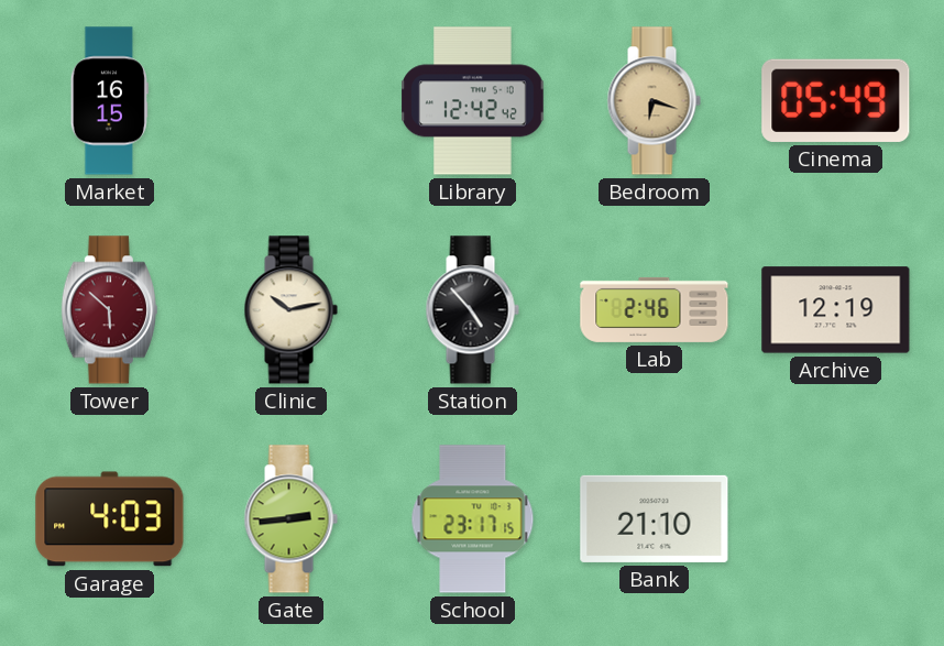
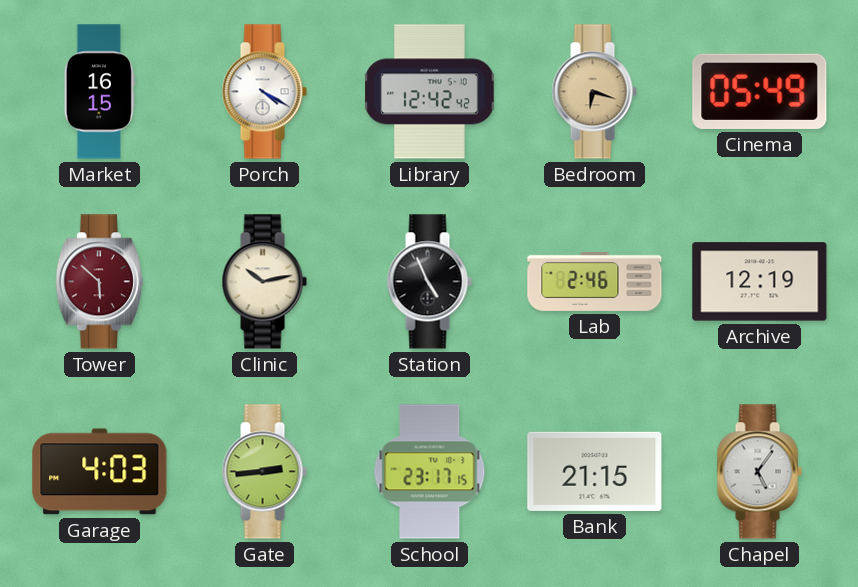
Porch: none -> 4:20 (264, 92)
Station: 4:53 -> 4:56 (429, 282)
Bank: 21:10 -> 21:15 (595, 471)
Chapel: none -> 5:06 (759, 472)
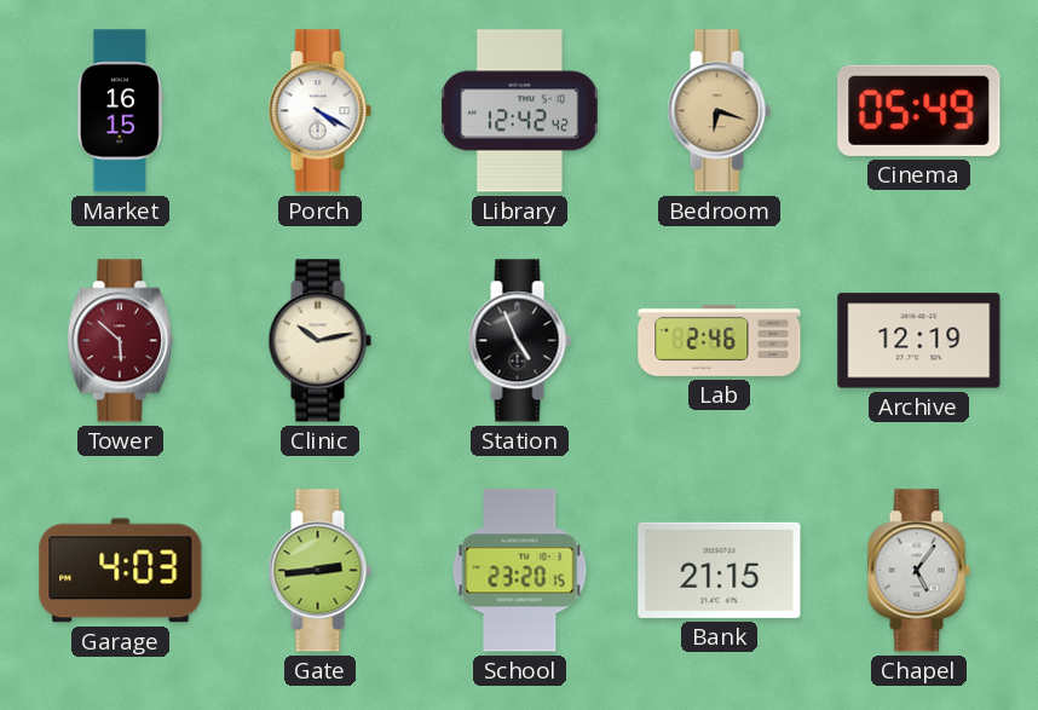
School: 23:17 -> 23:20 (520, 571)
